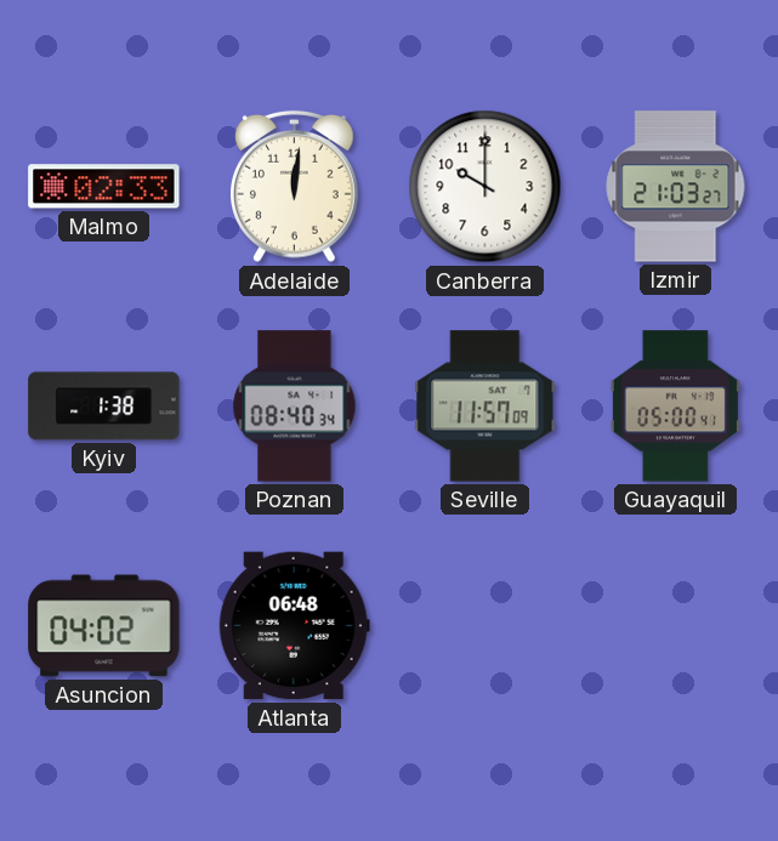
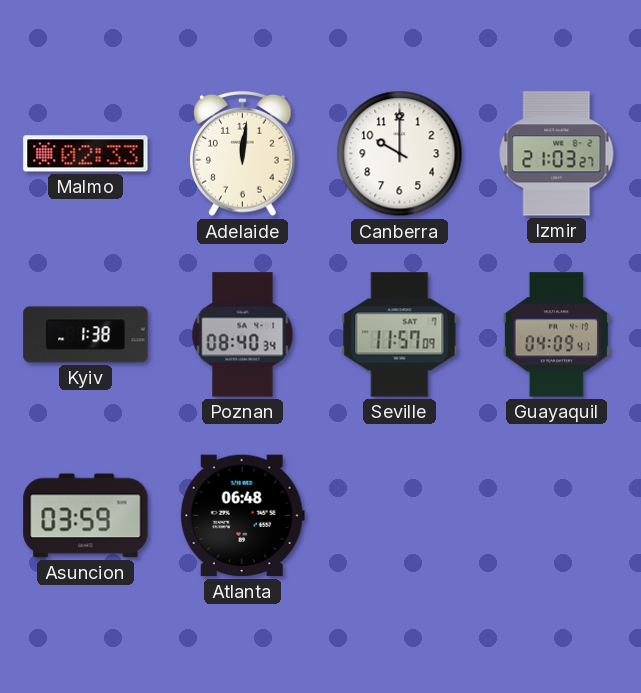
Guayaquil: 05:00 -> 04:09 (556, 335)
Asuncion: 04:02 -> 03:59 (86, 516)
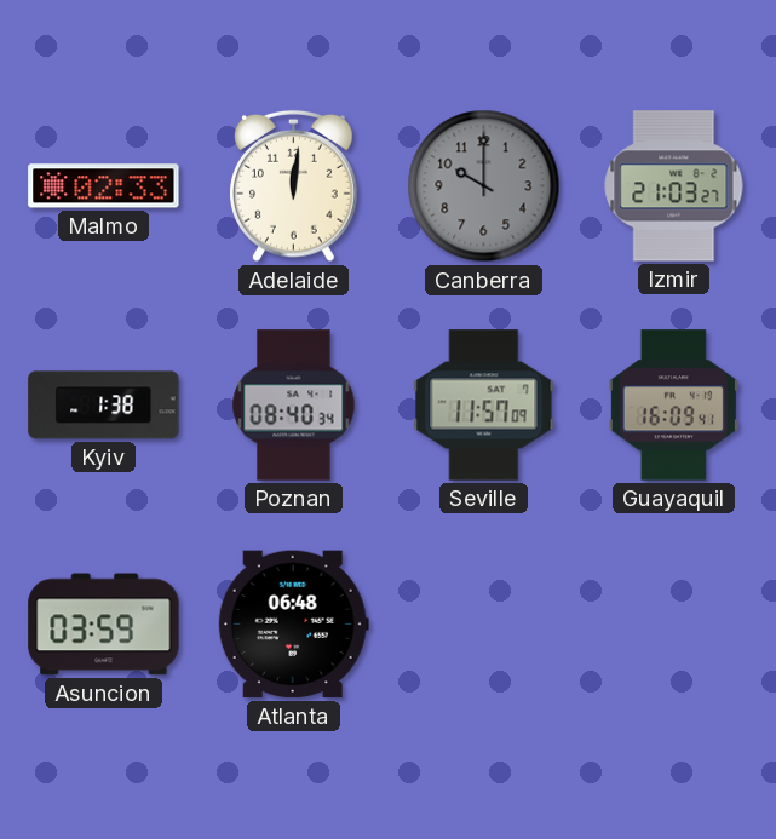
Canberra dial: white -> grey (484, 186)
Guayaquil: 04:09 -> 16:09 (673, 406)
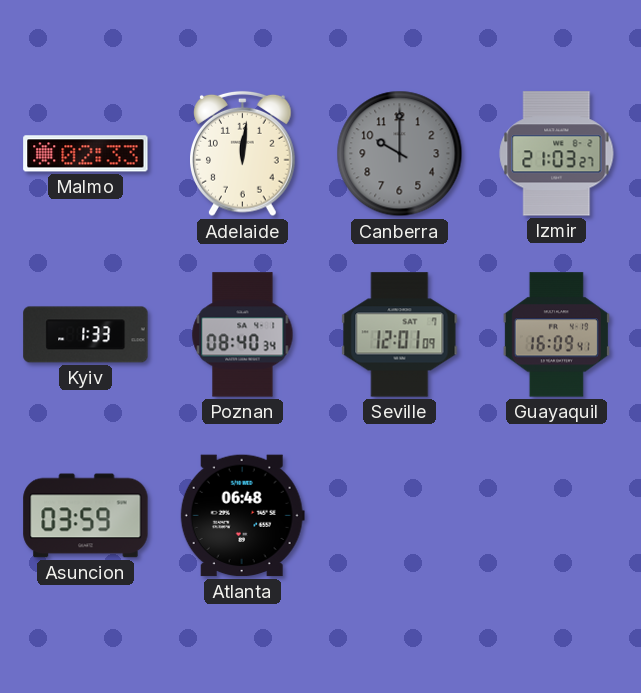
Kyiv: 1:38 -> 1:33 (86, 335)
Seville: 11:57 -> 12:01 (400, 335)
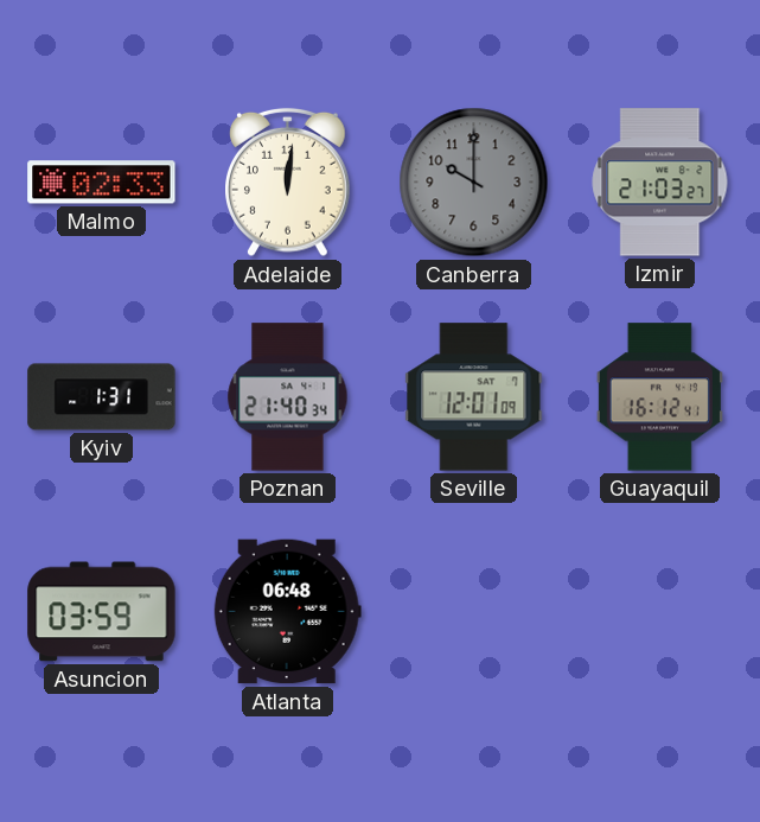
Kyiv: 1:33 -> 1:31 (102, 397)
Poznan: 08:40 -> 21:40 (288, 397)
Guayaquil: 16:09 -> 16:12 (659, 397)
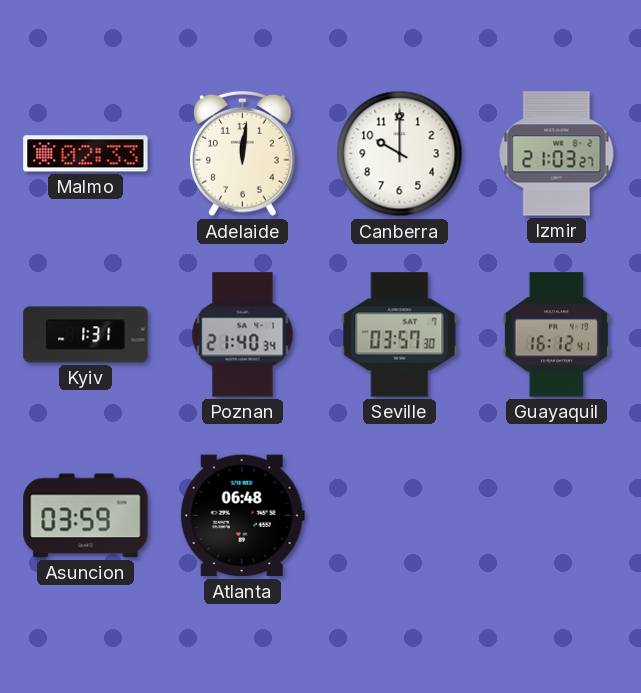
Canberra dial: grey -> white (400, 154)
Seville: 12:01 -> 03:57 (400, 335)
